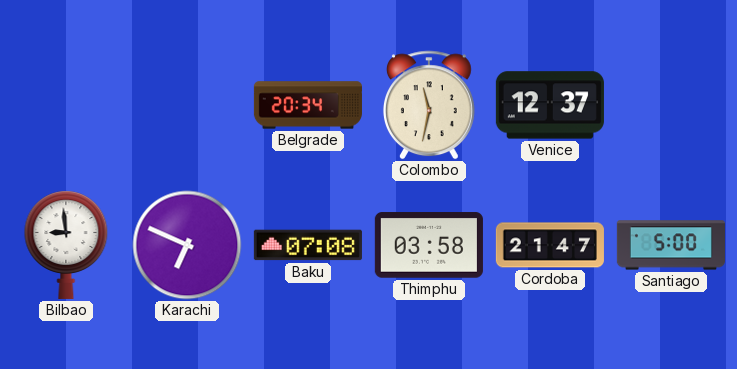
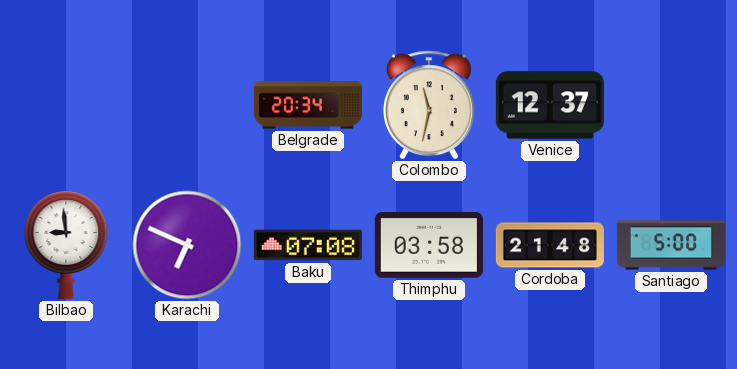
Cordoba: 21:47 -> 21:48 (550, 245)
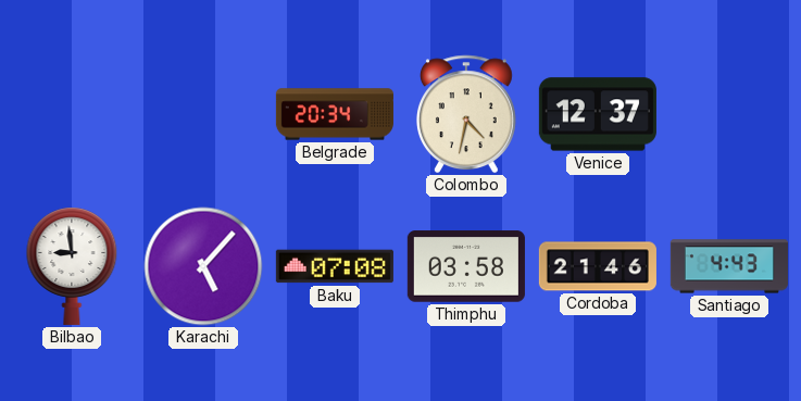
Colombo: 11:32 -> 4:32 (466, 114)
Karachi: 6:49 -> 5:07 (203, 266)
Cordoba: 21:48 -> 21:46 (598, 266)
Santiago: 5:00 -> 4:43 (729, 266)
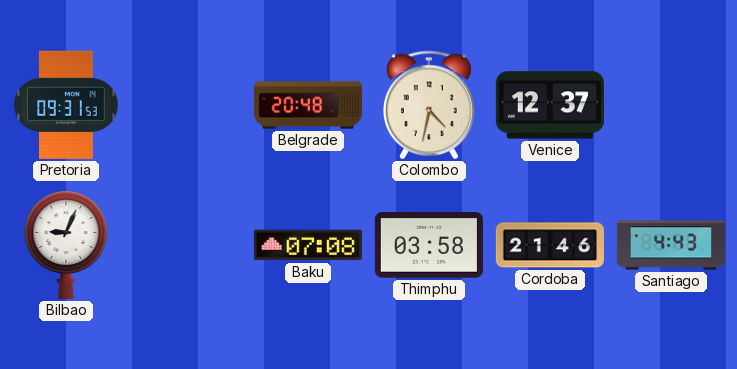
Pretoria: none -> 09:31 (66, 105)
Belgrade: 20:34 -> 20:48 (308, 105)
Bilbao: 8:59 -> 9:04 (66, 245)
Karachi: 5:07 -> none (203, 266)
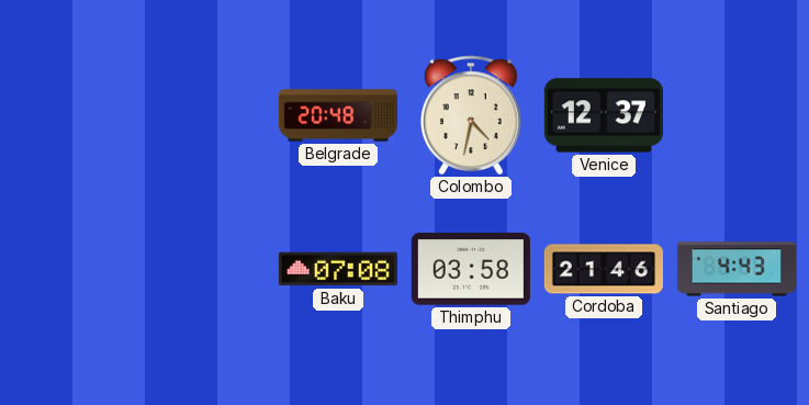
Pretoria: 09:31 -> none (66, 105)
Bilbao: 9:04 -> none (66, 245)
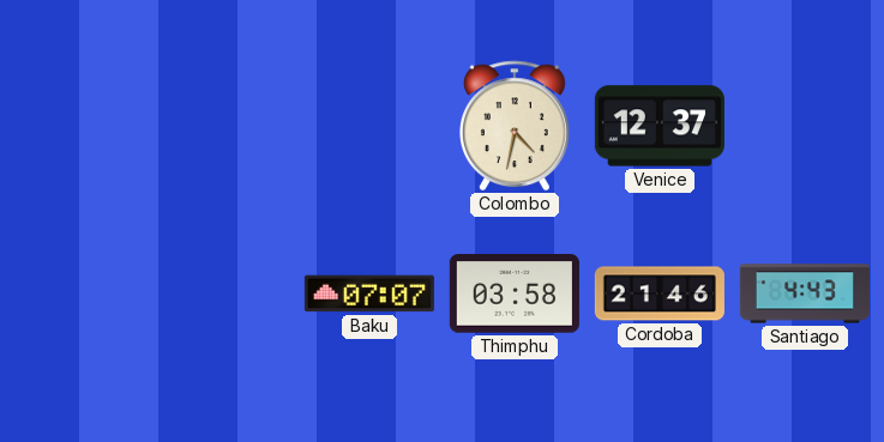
Belgrade: 20:48 -> none (338, 115)
Baku: 07:08 -> 07:07 (369, 293)
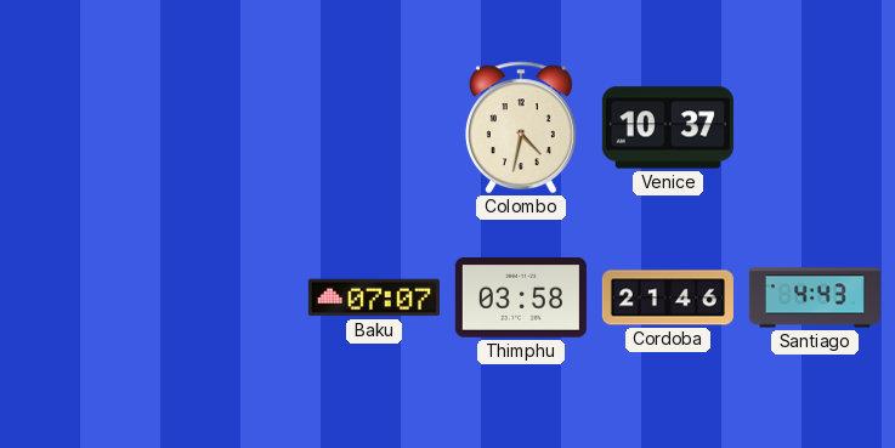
Venice: 12:37 -> 10:37 (668, 127)
